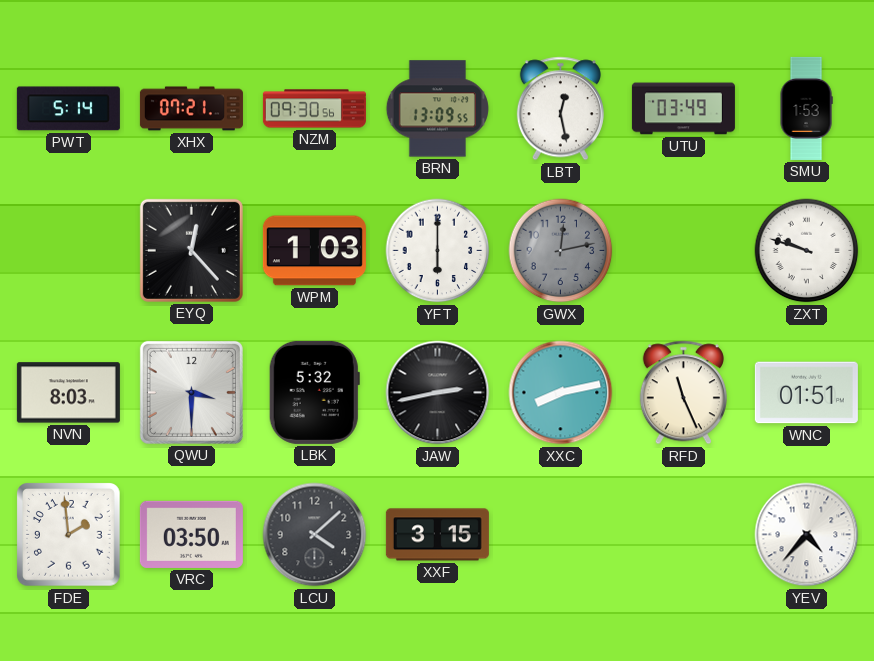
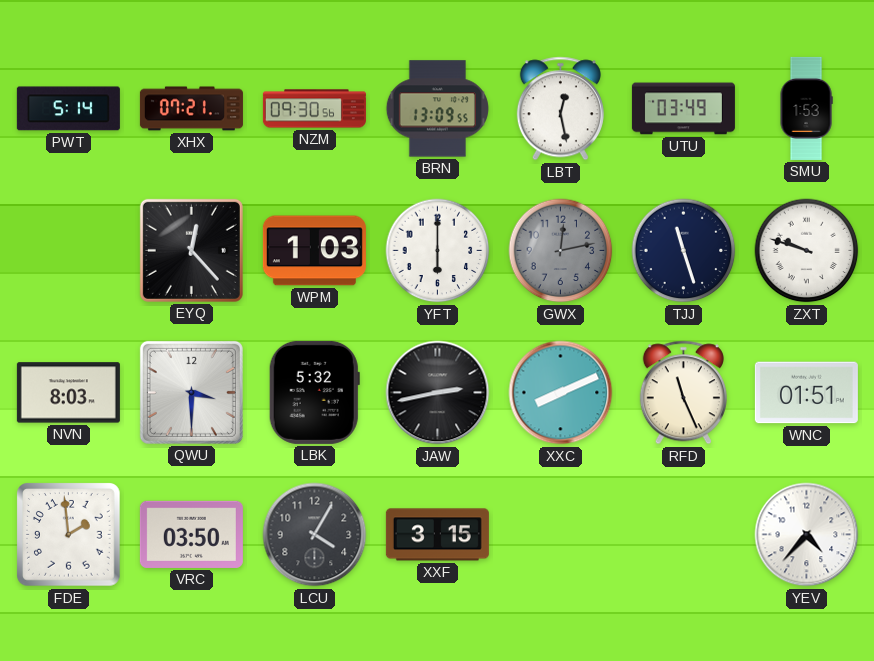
TJJ: none -> 11:27 (684, 251)
XXC: 8:13 -> 8:11 (561, 393)
LCU: 4:08 -> 4:05 (315, 535)
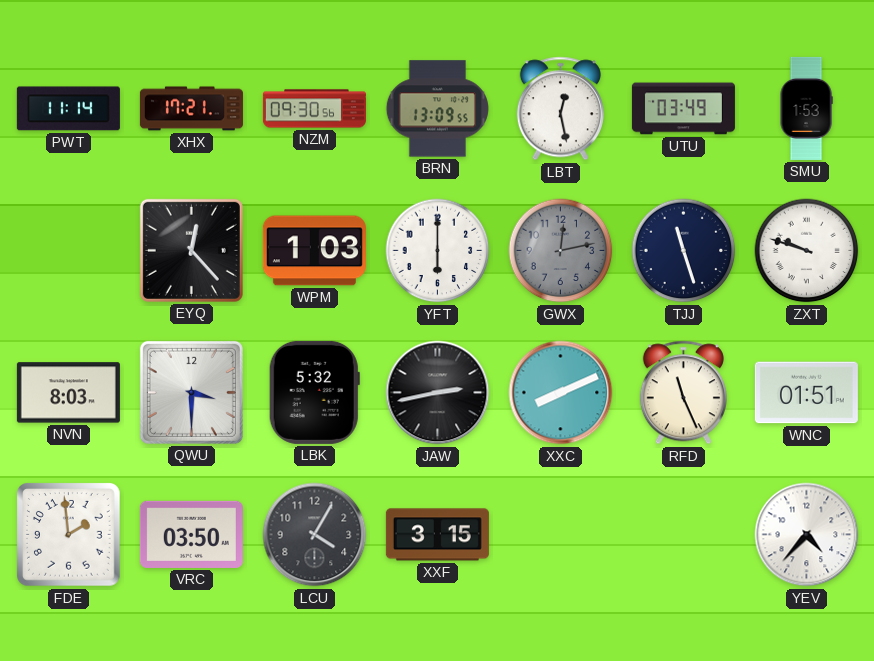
PWT: 5:14 -> 11:14 (68, 109)
XHX: 07:21 -> 17:21 (191, 109)
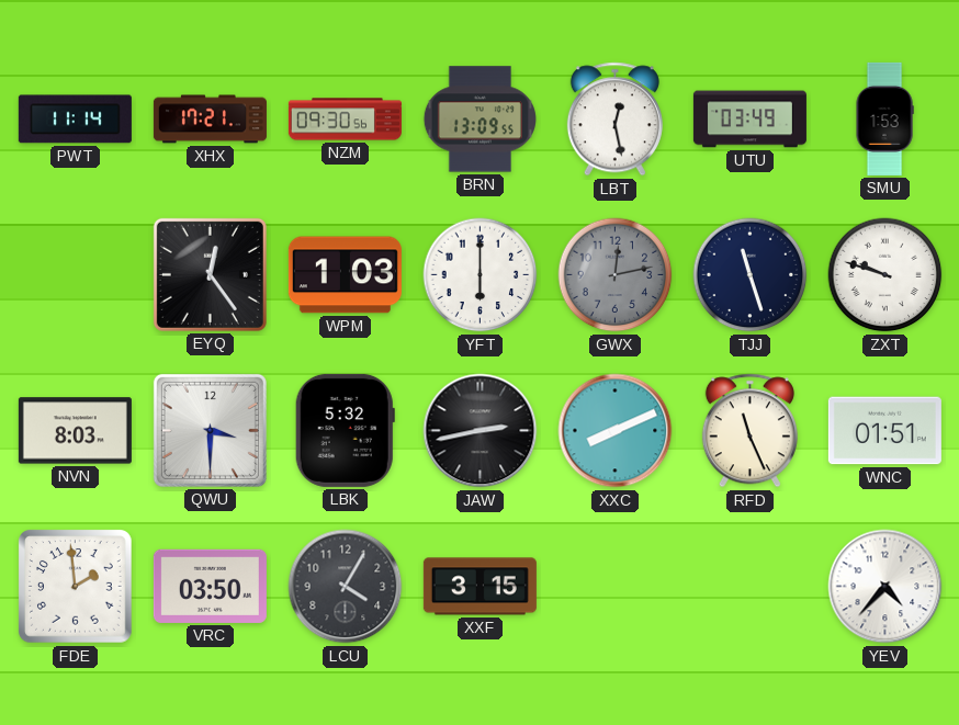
EYQ: 12:23 -> 12:24 (210, 274)
